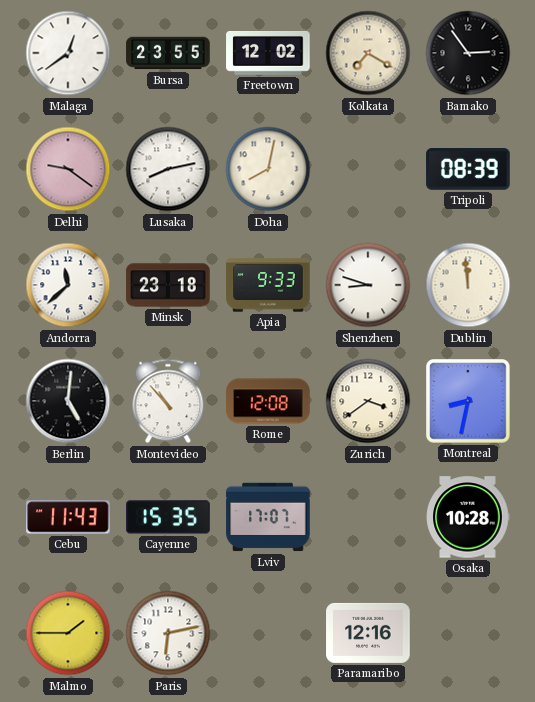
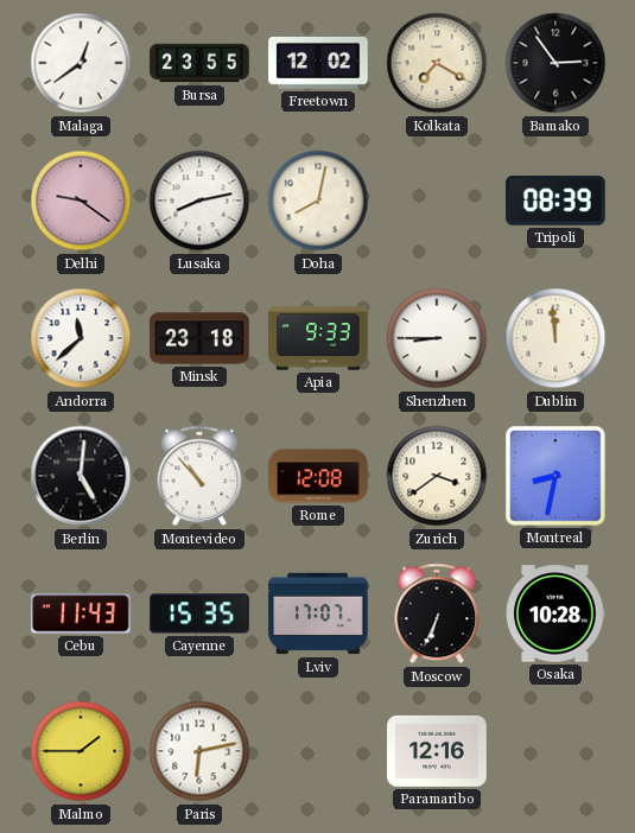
Shenzhen: 8:48 -> 8:45 (437, 338)
Moscow: none -> 6:34 (437, 613)
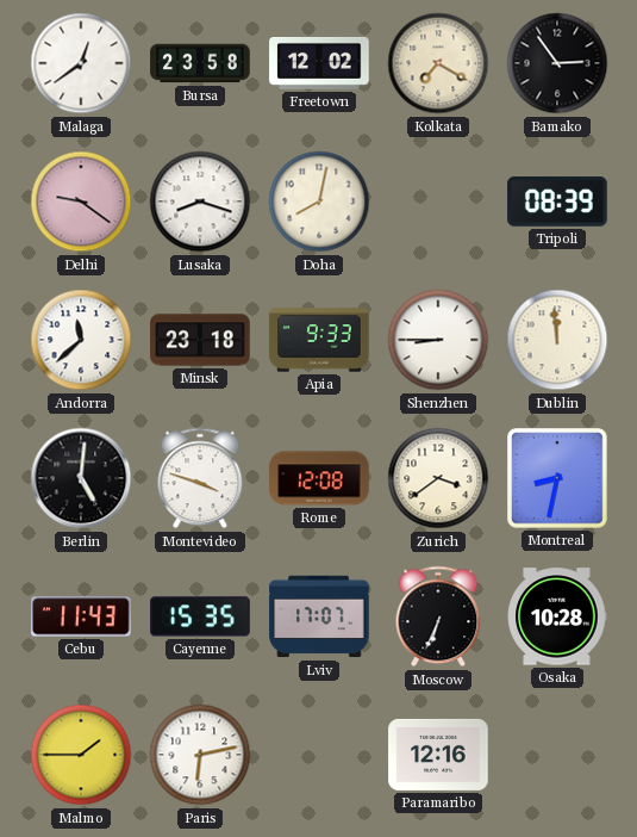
Bursa: 23:55 -> 23:58 (200, 63)
Lusaka: 8:13 -> 8:18 (200, 201)
Montevideo: 10:53 -> 3:48 (200, 478)
